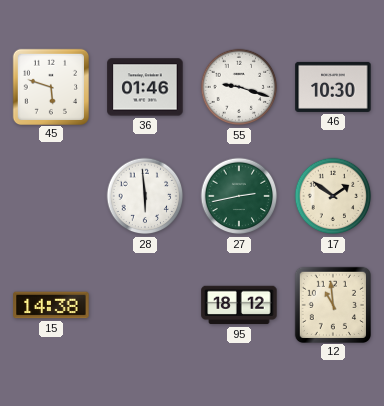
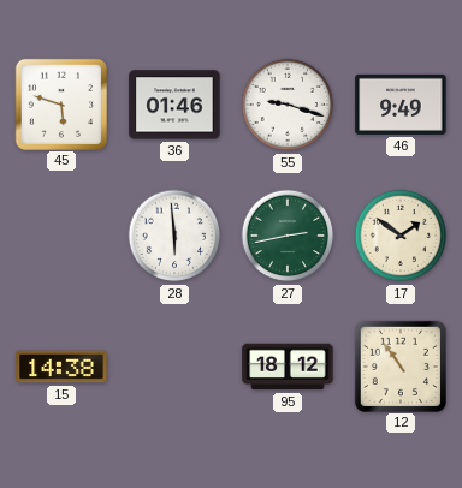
46: 10:30 -> 9:49 (401, 105)
12: 10:59 -> 10:54 (399, 365)
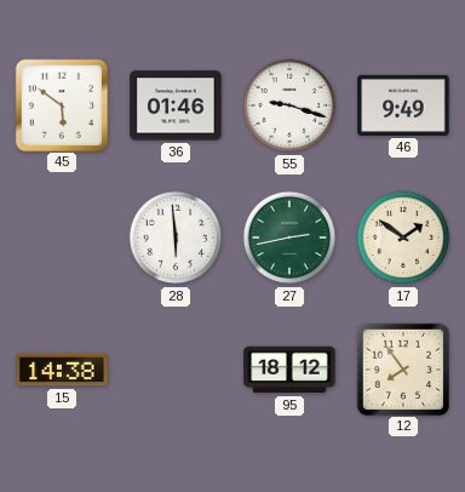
45: 5:48 -> 5:51 (61, 104)
12: 10:54 -> 7:54 (402, 368)
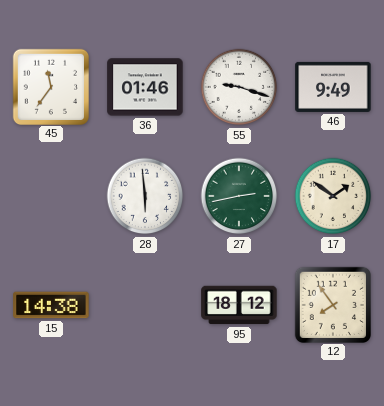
45: 5:51 -> 11:36 (50, 86)
